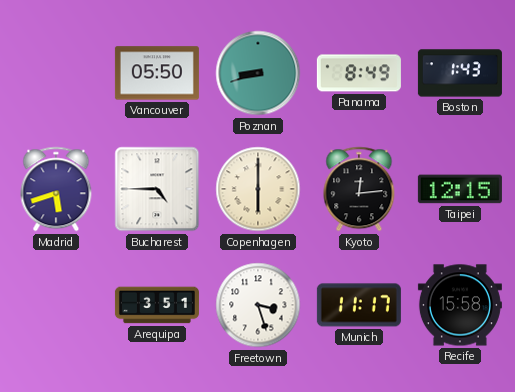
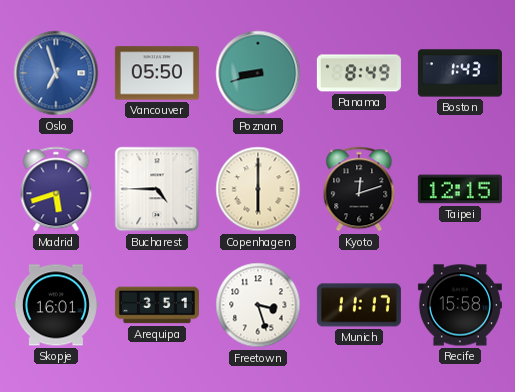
Oslo: none -> 6:57 (56, 73)
Kyoto: 12:14 -> 12:12 (359, 189)
Skopje: none -> 16:01 (56, 305)
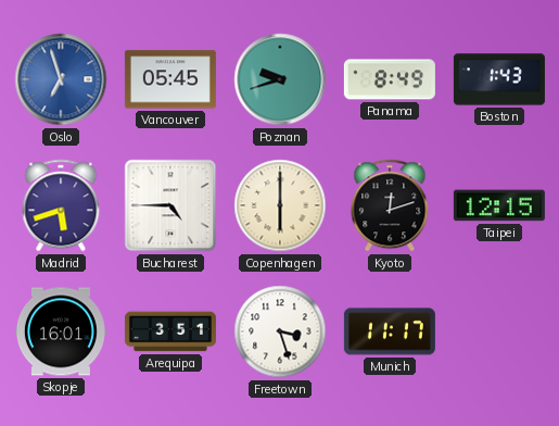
Vancouver: 05:50 -> 05:45 (170, 79)
Poznan: 8:42 -> 9:42 (280, 79)
Recife: 15:58 -> none (460, 305)
